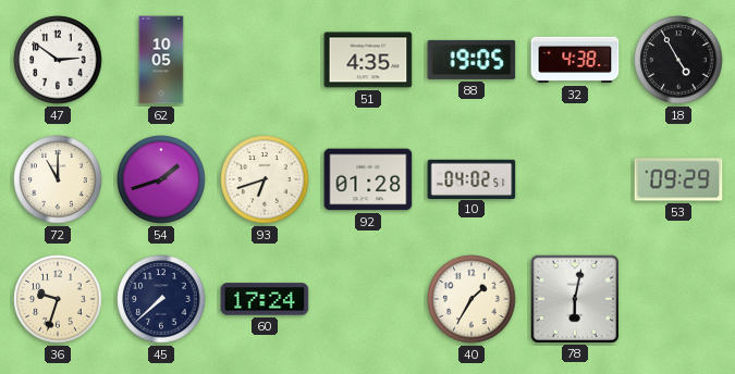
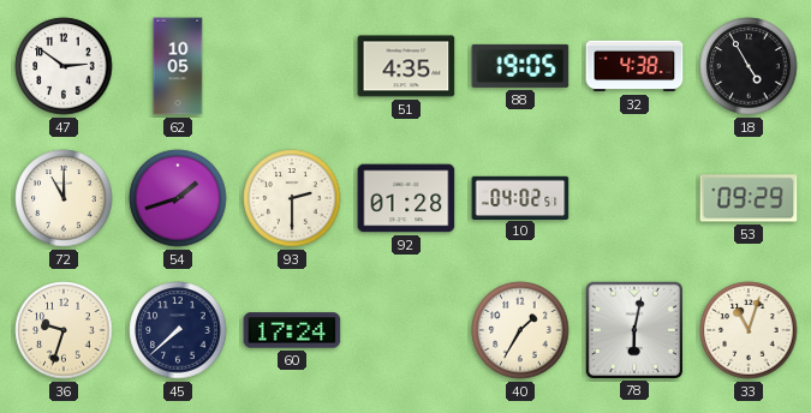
93: 6:42 -> 2:30 (292, 198)
33: none -> 11:03 (749, 330)
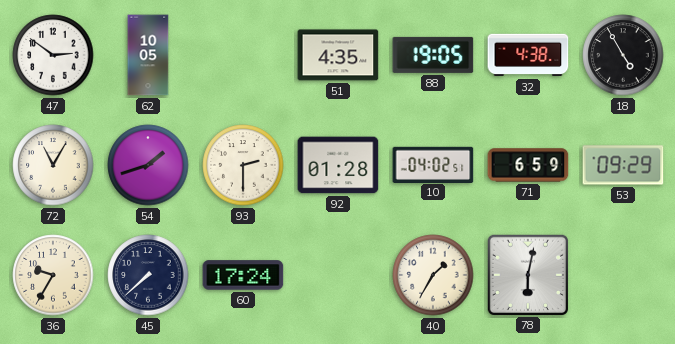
72: 11:00 -> 11:05 (53, 165)
71: none -> 6:59 (528, 165)
36: 9:33 -> 9:35 (53, 275)
33: 11:03 -> none (749, 330)
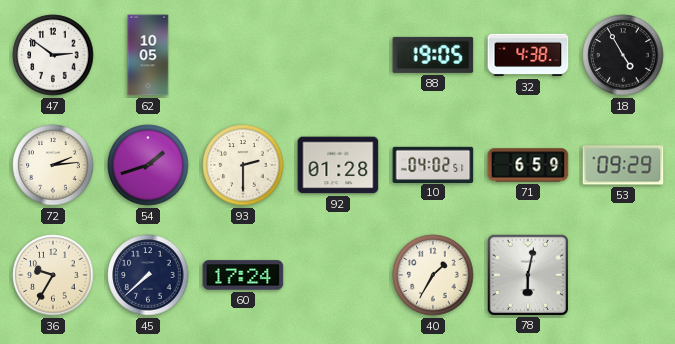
51: 4:35 -> none (338, 55)
72: 11:05 -> 2:14 (53, 165)
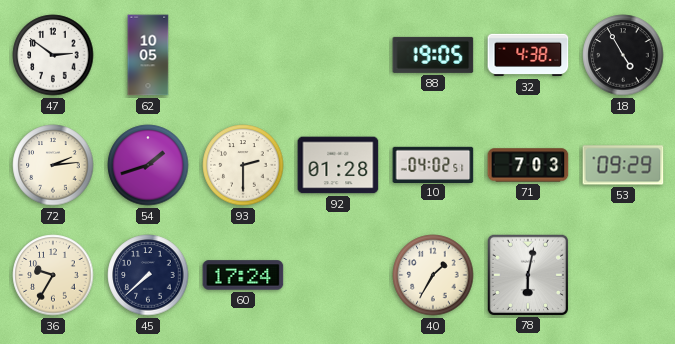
71: 6:59 -> 7:03 (528, 165)
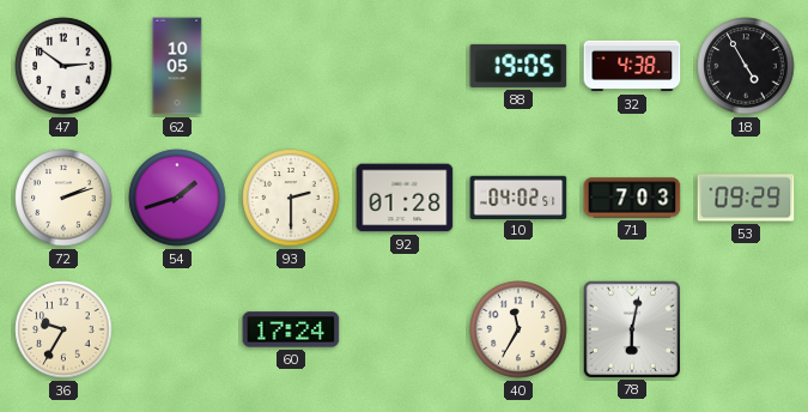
72: 2:14 -> 2:12 (63, 198)
45: 7:38 -> none (148, 275)
40: 1:35 -> 11:35 (518, 329)
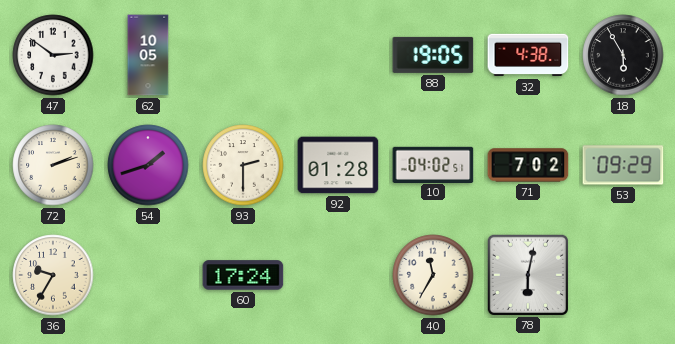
18: 4:55 -> 5:55 (623, 55)
71: 7:03 -> 7:02 (528, 165)
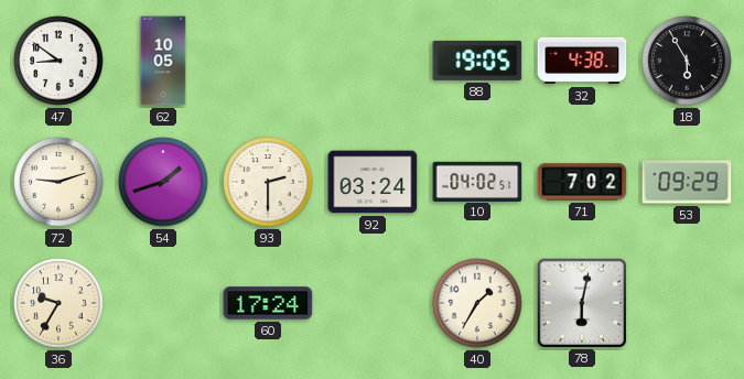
47: 2:51 -> 8:51 (58, 61)
72: 2:12 -> 9:12 (58, 182)
92: 01:28 -> 03:24 (373, 182)
40: 11:35 -> 1:35 (477, 303)
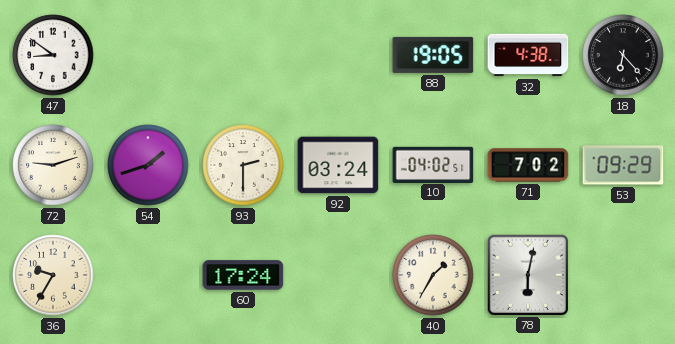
62: 10:05 -> none (163, 61)
18: 5:55 -> 6:23 (623, 55)
